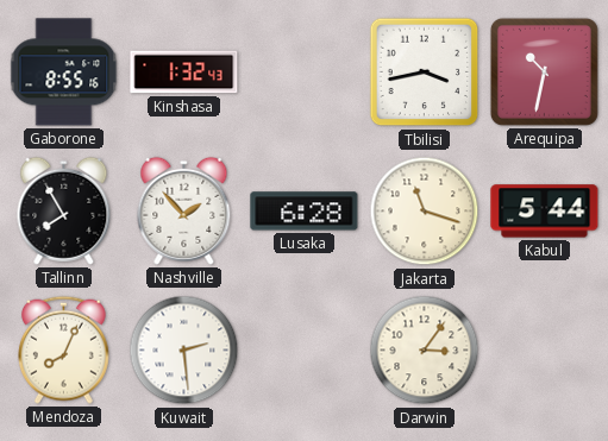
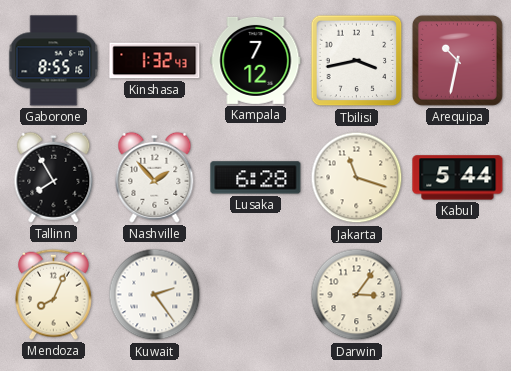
Kampala: none -> 7:12 (256, 60)
Kuwait: 2:29 -> 2:24 (155, 295)
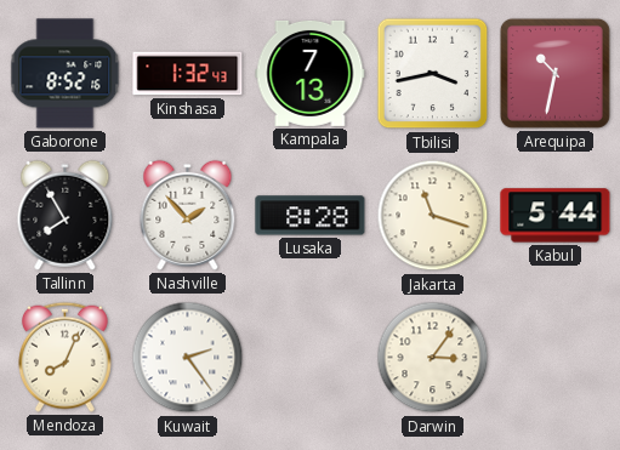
Gaborone: 8:55 -> 8:52 (66, 74)
Kampala: 7:12 -> 7:13 (311, 73)
Lusaka: 6:28 -> 8:28 (311, 216)
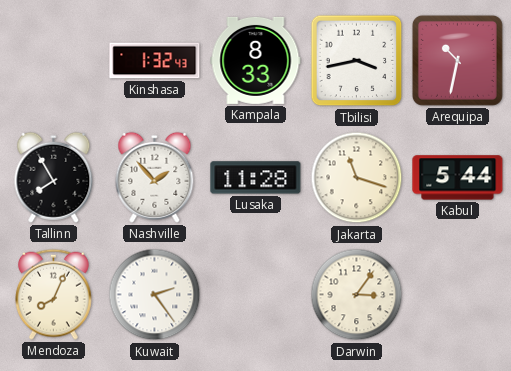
Gaborone: 8:52 -> none (66, 74)
Kampala: 7:13 -> 8:33 (256, 60)
Lusaka: 8:28 -> 11:28 (256, 178)
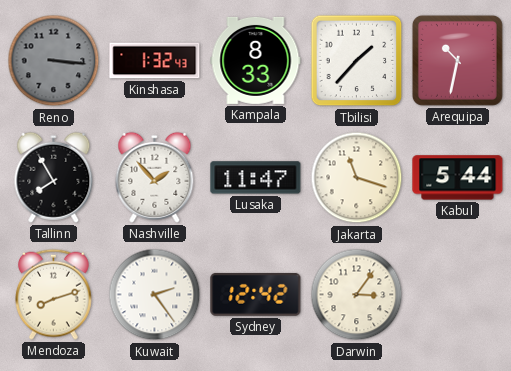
Reno: none -> 3:16 (54, 61)
Tbilisi: 3:43 -> 1:37 (357, 61)
Lusaka: 11:28 -> 11:47 (256, 178)
Mendoza: 8:04 -> 8:12 (53, 294)
Sydney: none -> 12:42 (256, 294)
